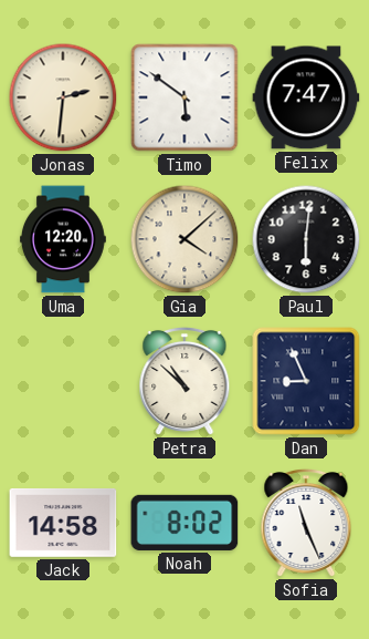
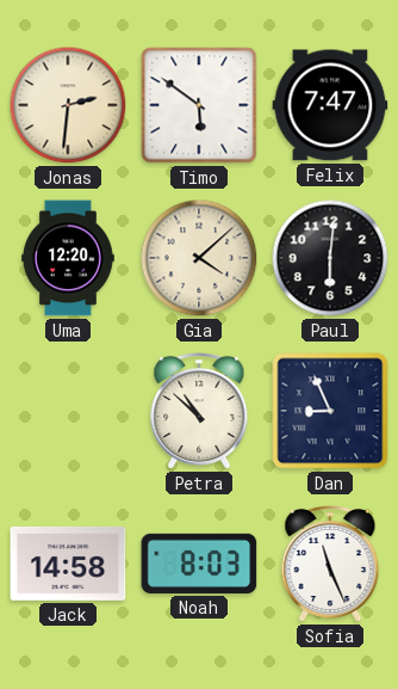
Noah: 8:02 -> 8:03 (199, 564)
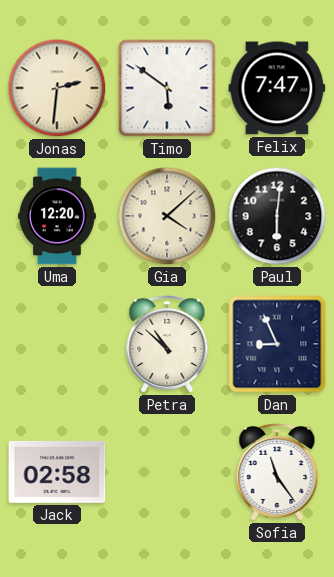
Jack: 14:58 -> 02:58 (57, 472)
Noah: 8:03 -> none (199, 564)
Sofia: 11:26 -> 11:24 (277, 472)
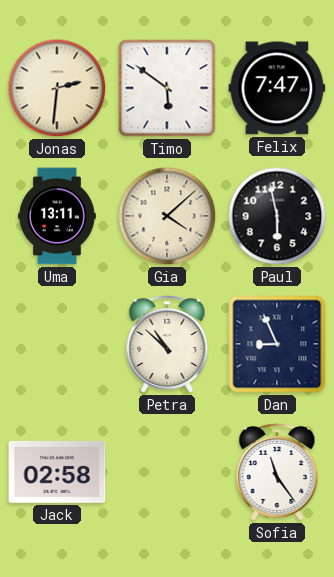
Uma: 12:20 -> 13:11 (58, 216)
Paul: 6:01 -> 5:58 (277, 216)
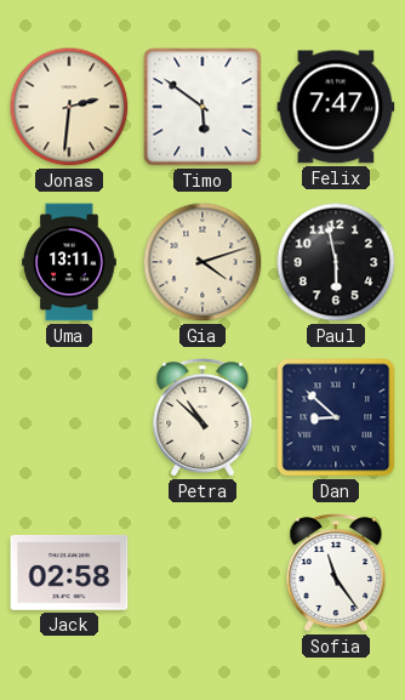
Gia: 4:08 -> 4:12 (202, 262)
Dan: 8:56 -> 8:52 (336, 417)
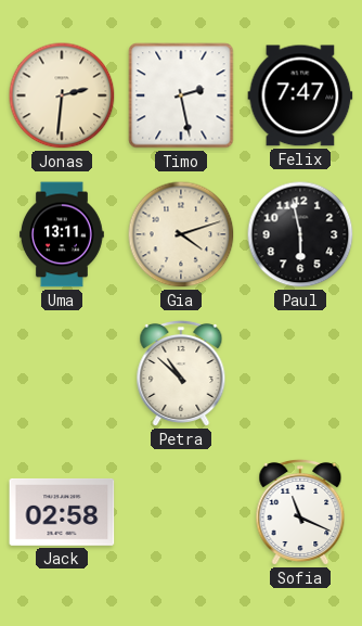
Timo: 5:51 -> 2:28 (181, 95)
Dan: 8:52 -> none (336, 417)
Sofia: 11:24 -> 11:19 (300, 512)
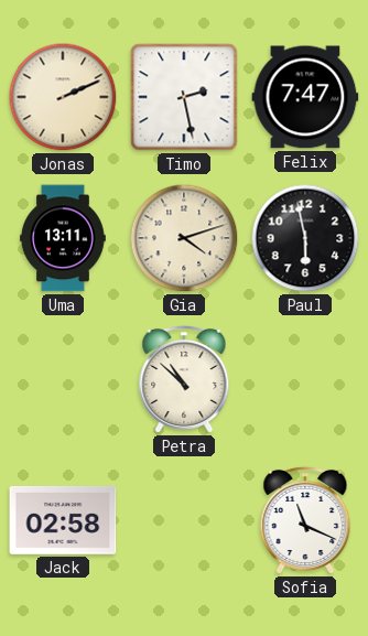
Jonas: 2:31 -> 2:11 (63, 97)
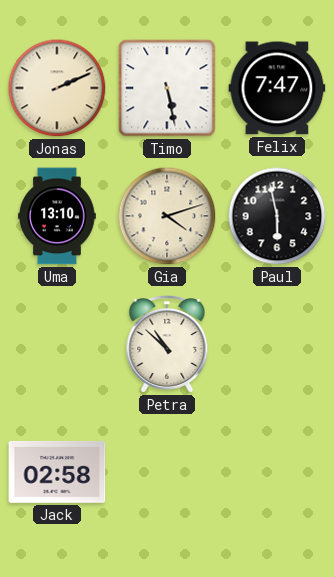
Timo: 2:28 -> 5:28 (167, 88)
Uma: 13:11 -> 13:10 (58, 216)
Sofia: 11:19 -> none (305, 520)
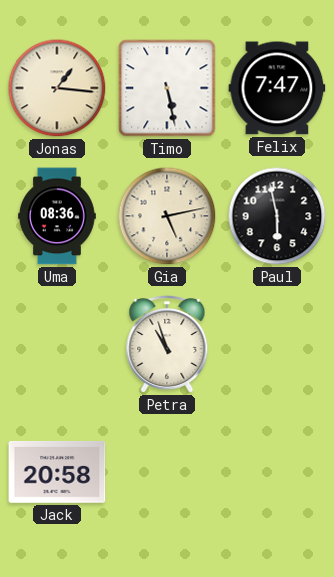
Jonas: 2:11 -> 1:16 (57, 88)
Uma: 13:10 -> 08:36 (58, 216)
Gia: 4:12 -> 5:13 (167, 216)
Petra: 10:52 -> 10:57 (167, 344)
Jack: 02:58 -> 20:58 (57, 472)
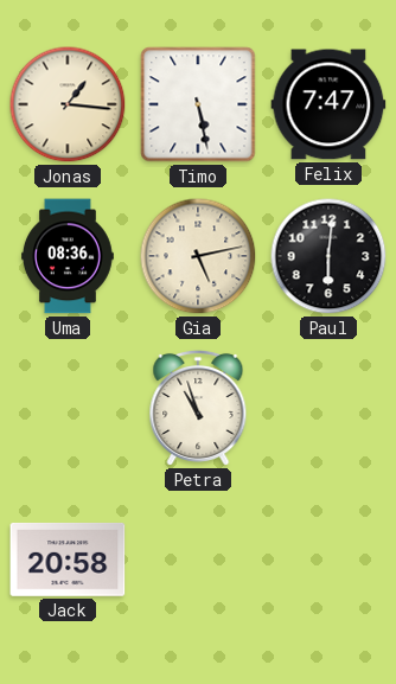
Paul: 5:58 -> 6:01 (328, 256)
